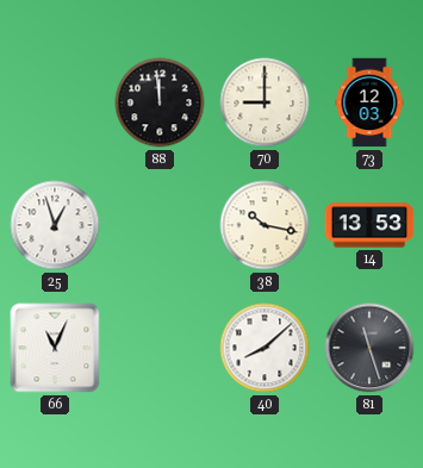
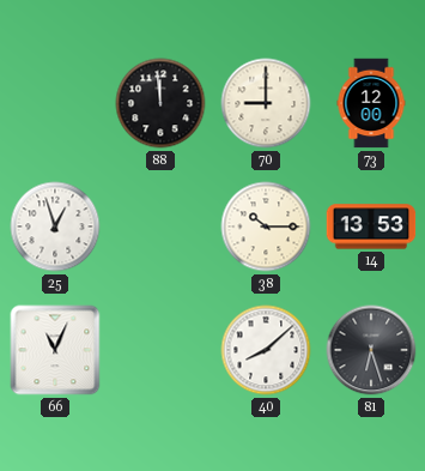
73: 12:03 -> 12:00 (371, 103)
38: 10:17 -> 10:15 (266, 227)
81: 11:27 -> 6:27 (371, 350)
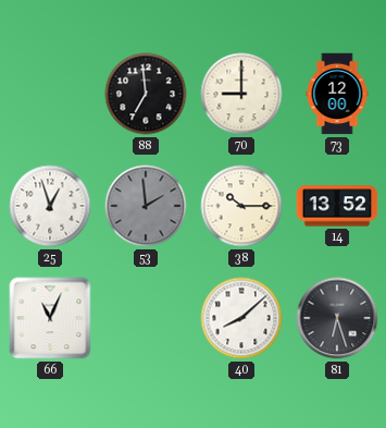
88: 11:59 -> 6:59 (146, 94)
53: none -> 1:59 (146, 206)
14: 13:53 -> 13:52 (337, 206)
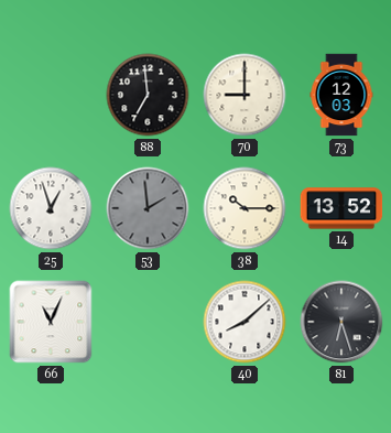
73: 12:00 -> 12:03 (341, 95)
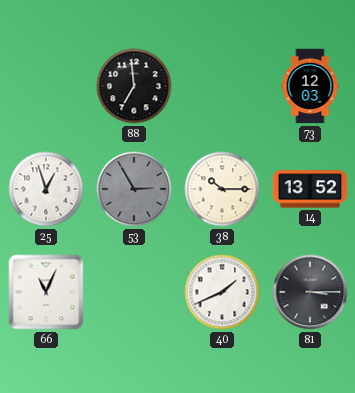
70: 9:00 -> none (245, 95)
53: 1:59 -> 2:55 (134, 189)
40: 8:08 -> 1:41 (222, 292)
81: 6:27 -> 3:15 (310, 292)
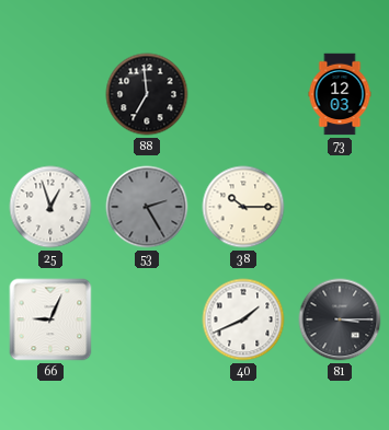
53: 2:55 -> 2:25 (147, 207)
14: 13:52 -> none (310, 189)
66: 11:04 -> 9:04 (50, 319)
